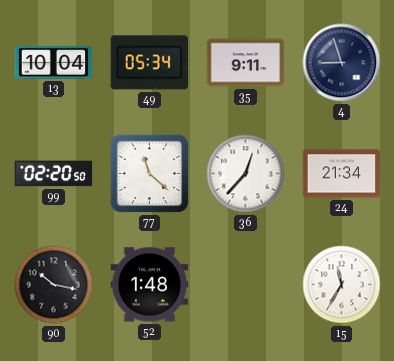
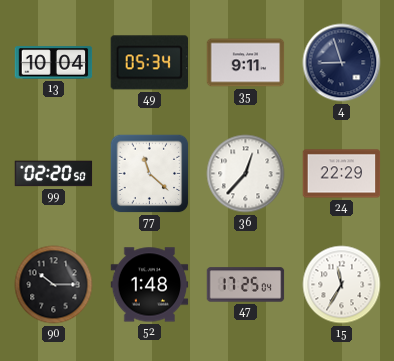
24: 21:34 -> 22:29 (342, 174)
90: 10:17 -> 10:15 (54, 285)
47: none -> 17:25 (246, 285)
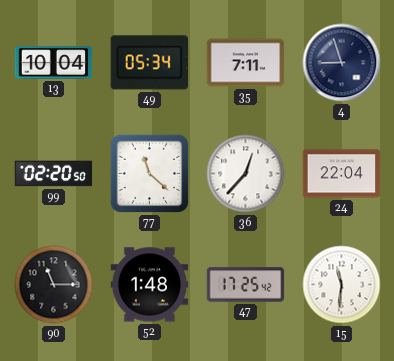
35: 9:11 -> 7:11 (246, 63)
24: 22:29 -> 22:04 (342, 174)
90: 10:15 -> 11:15 (54, 285)
47: 17:25:04 -> 17:25:42 (246, 285)
15: 11:35 -> 11:31 (342, 285)
